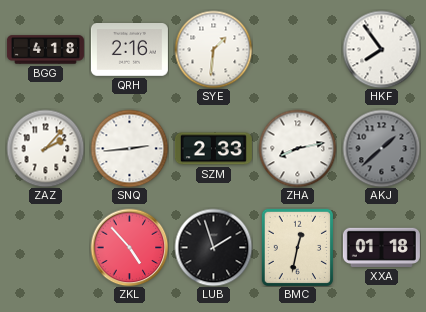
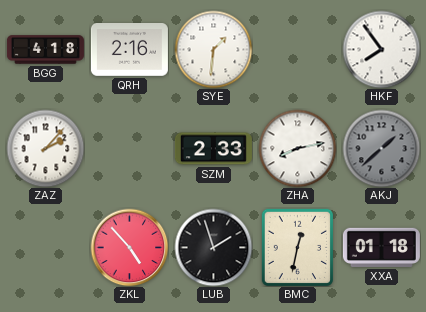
SNQ: 2:44 -> none (129, 148)
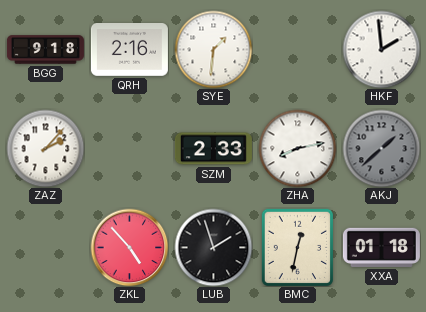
BGG: 4:18 -> 9:18 (45, 50)
HKF: 7:54 -> 1:59 (381, 49)
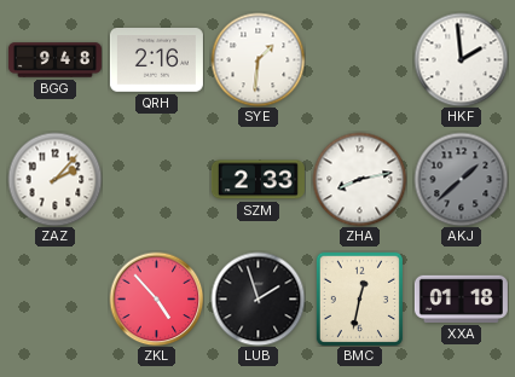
BGG: 9:18 -> 9:48 (54, 60)
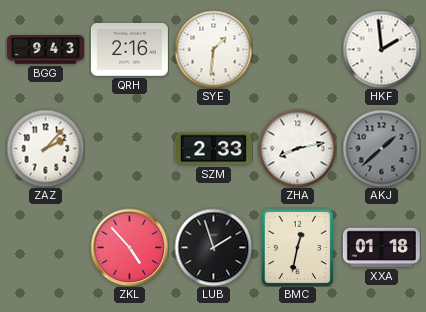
BGG: 9:48 -> 9:43 (45, 50)
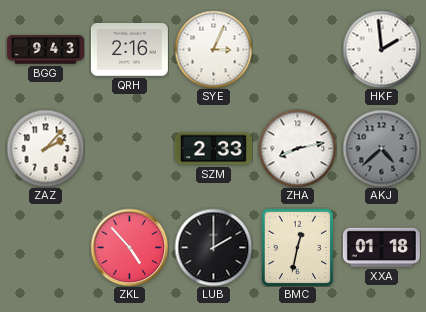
SYE: 1:31 -> 3:04 (213, 49)
AKJ: 1:38 -> 4:38 (381, 148)
LUB: 1:57 -> 2:00 (213, 247)
